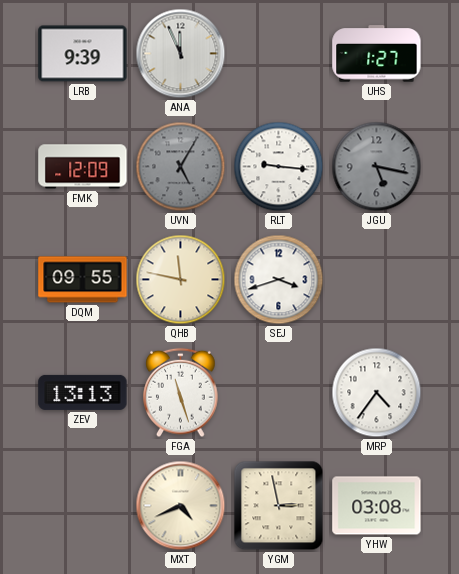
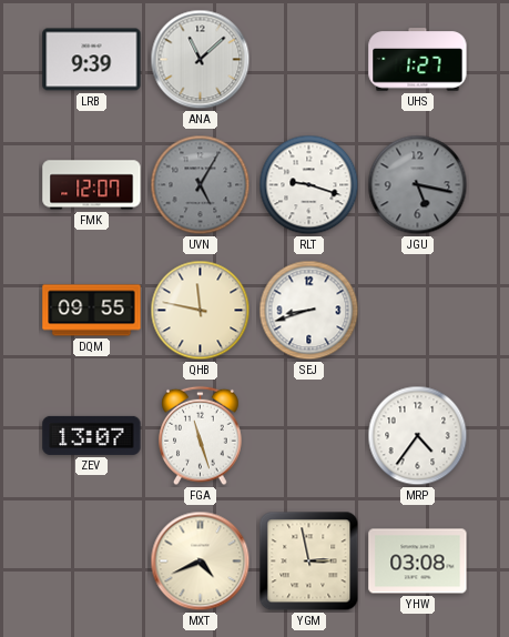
ANA: 11:56 -> 11:08 (201, 60)
FMK: 12:09 -> 12:07 (92, 185)
RLT: 9:16 -> 9:18 (309, 185)
SEJ: 3:42 -> 8:42 (309, 311)
ZEV: 13:13 -> 13:07 (92, 435)
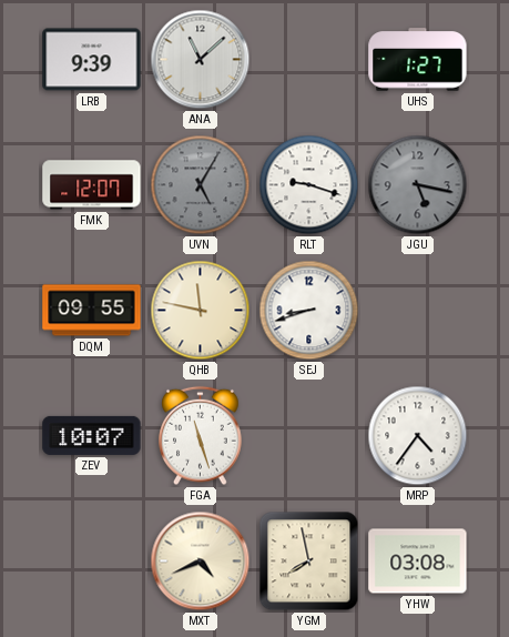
ZEV: 13:07 -> 10:07 (92, 435)
YGM: 2:58 -> 7:58 (309, 562)
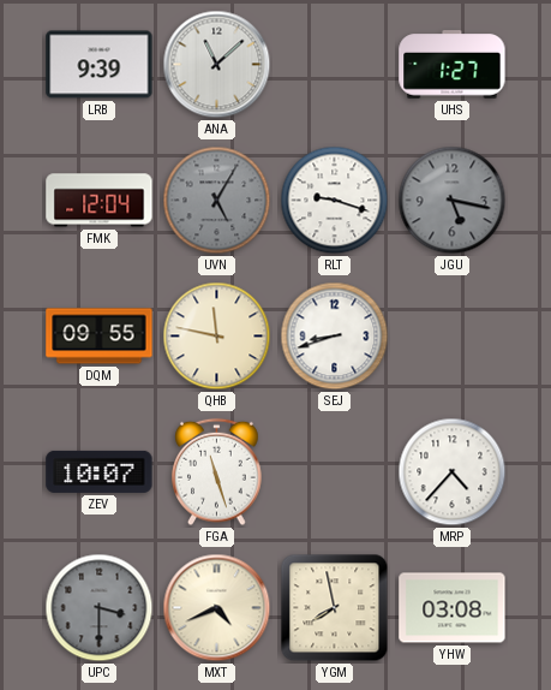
FMK: 12:07 -> 12:04 (100, 201)
MRP: 4:36 -> 4:37 (453, 472)
UPC: none -> 3:30 (100, 608)
